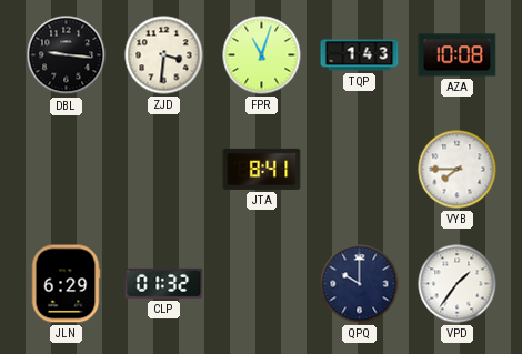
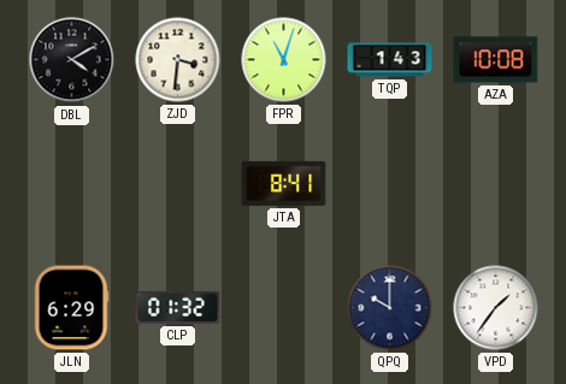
DBL: 9:16 -> 4:10 (72, 60)
VYB: 7:45 -> none (458, 170)
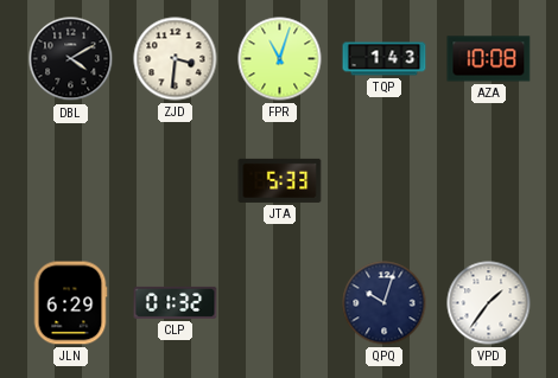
JTA: 8:41 -> 5:33 (280, 180)
QPQ: 10:00 -> 10:03 (385, 303)
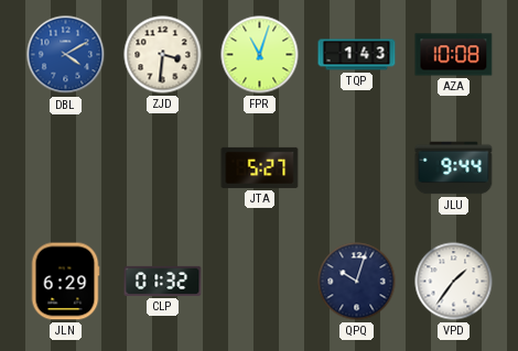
DBL dial: black -> blue (66, 55)
JTA: 5:33 -> 5:27 (260, 167)
JLU: none -> 9:44 (454, 168)
